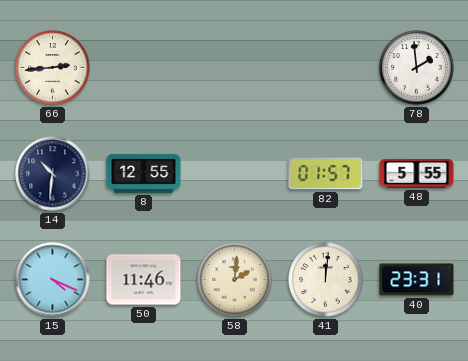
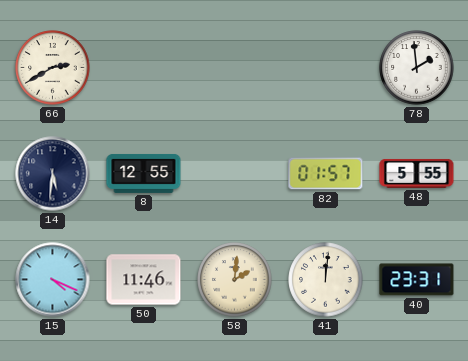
66: 2:44 -> 2:40 (53, 68)
14: 10:31 -> 5:31 (53, 174)
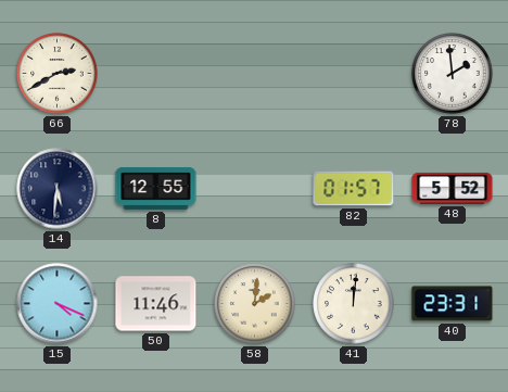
48: 5:55 -> 5:52 (453, 188)
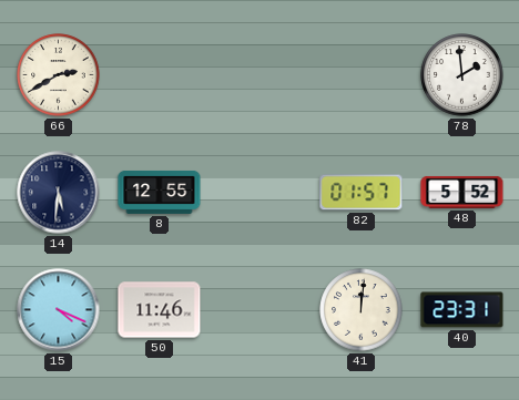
58: 2:01 -> none (255, 304)
